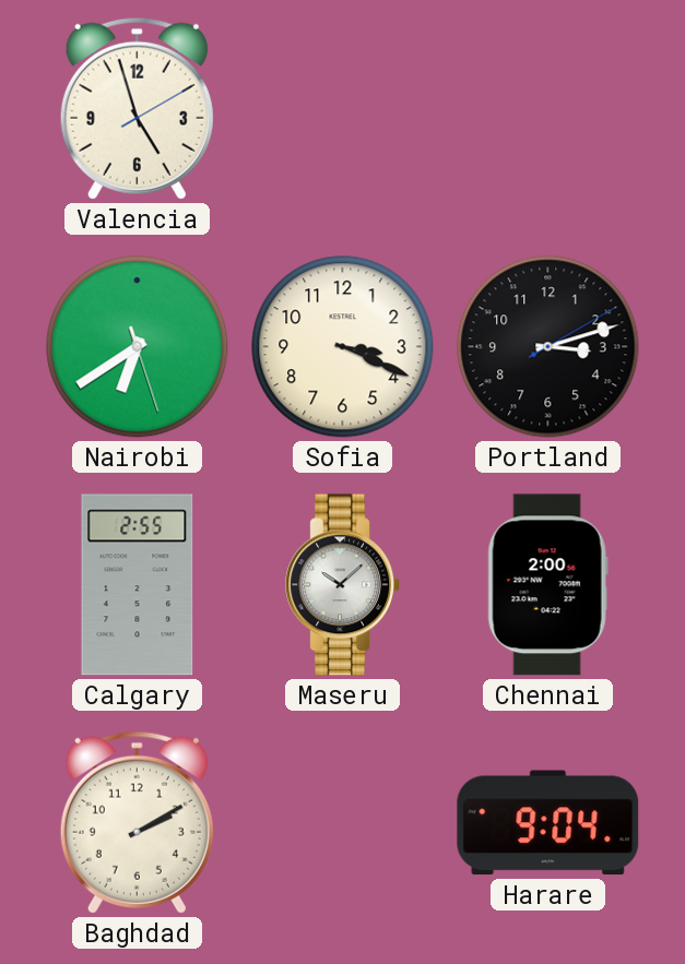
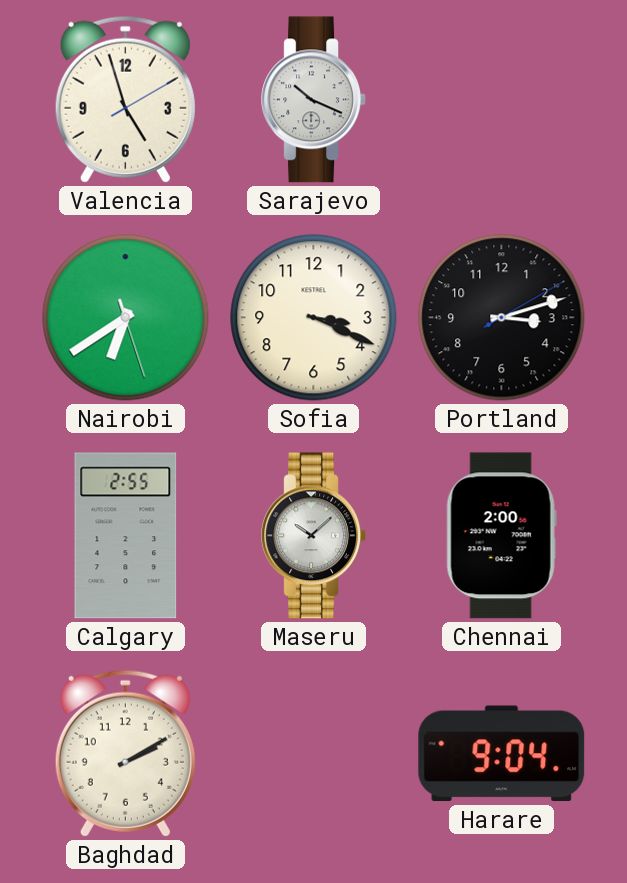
Sarajevo: none -> 10:19 (313, 100)
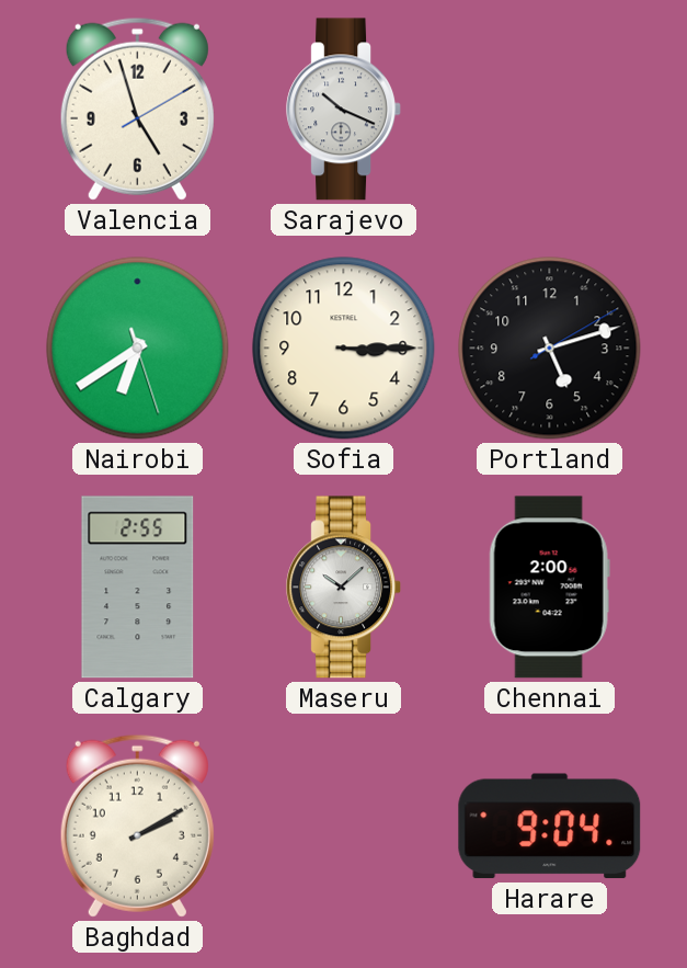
Sofia: 3:19 -> 3:15 (344, 349)
Portland: 3:12 -> 5:12 (550, 349)
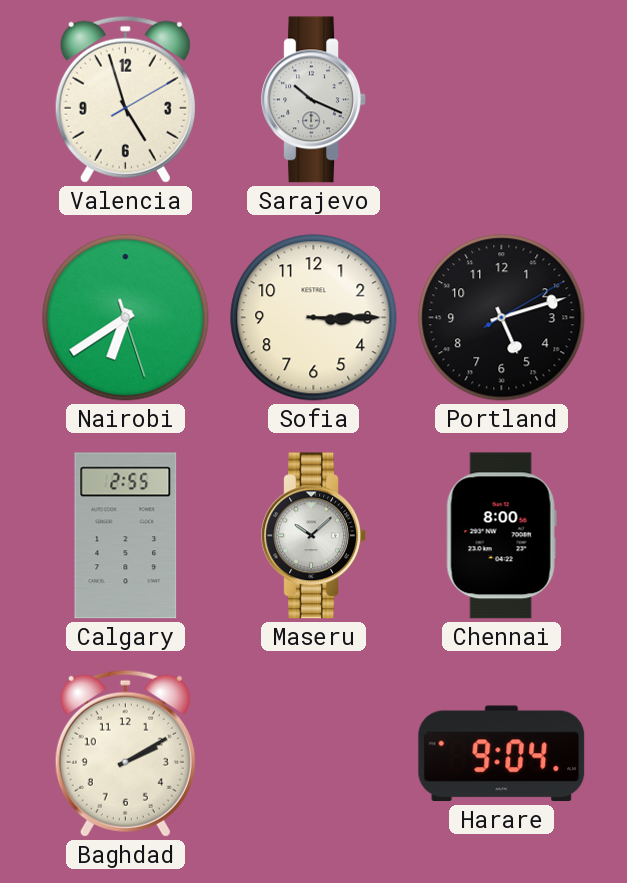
Chennai: 2:00 -> 8:00 (501, 536)
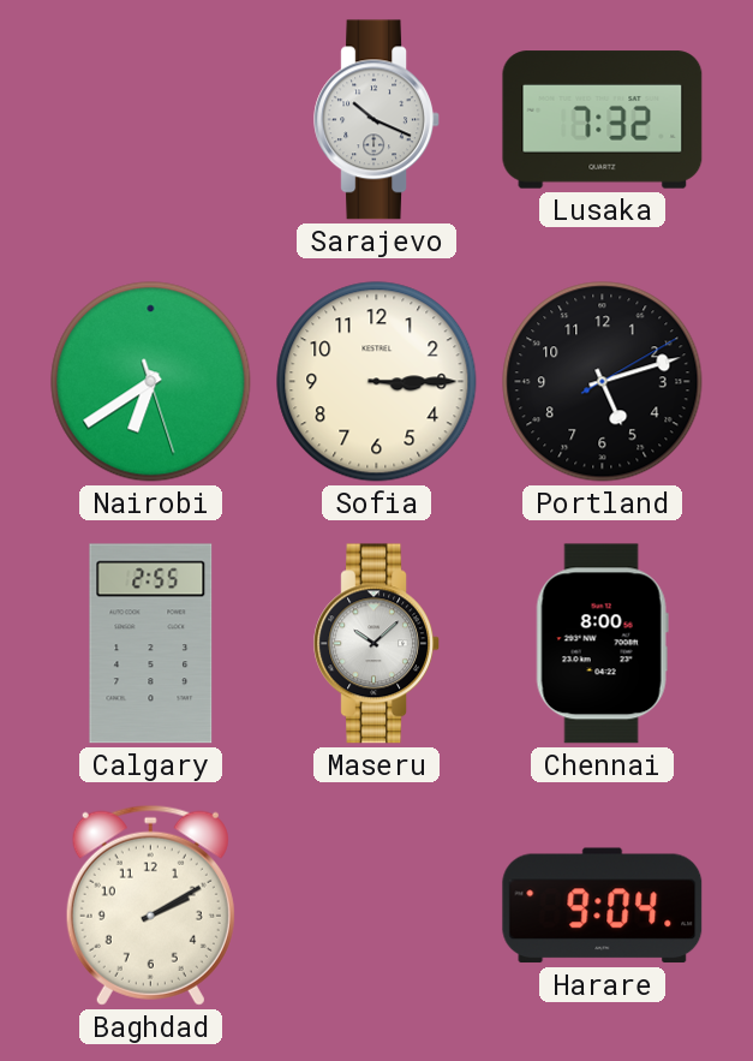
Valencia: 4:57 -> none (125, 99)
Lusaka: none -> 7:32 (603, 120)
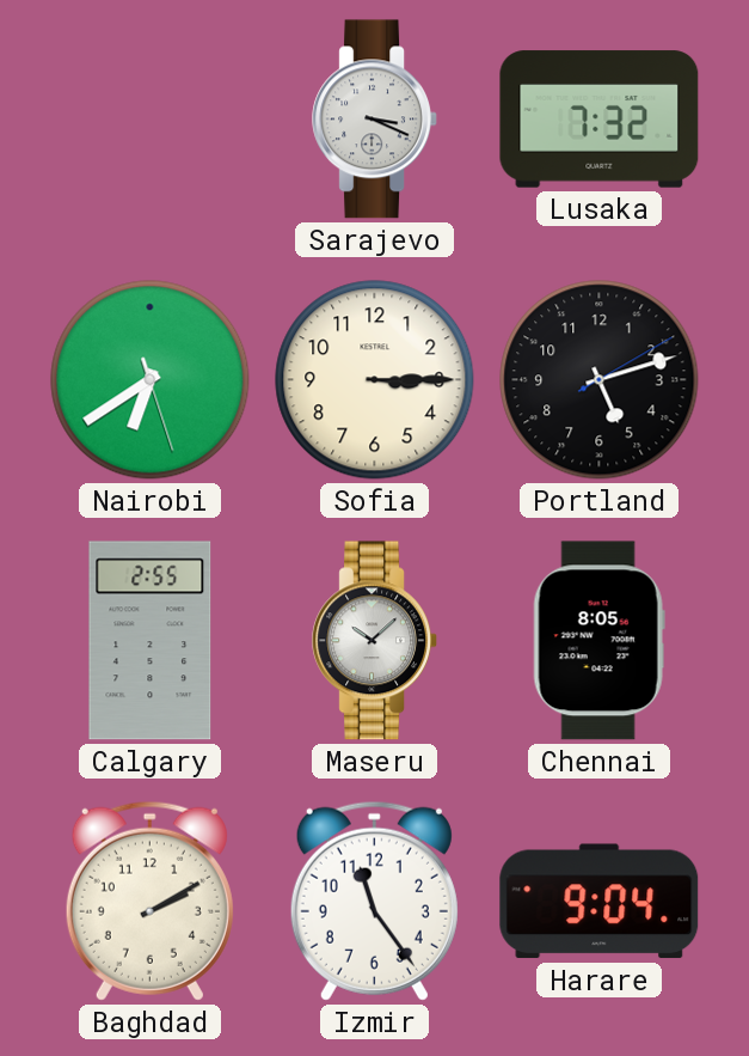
Sarajevo: 10:19 -> 3:19 (374, 120)
Chennai: 8:00 -> 8:05 (598, 641)
Izmir: none -> 11:24 (374, 901)
